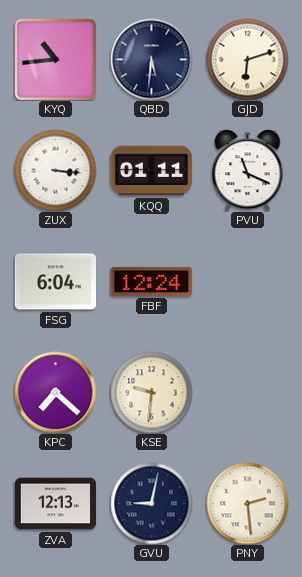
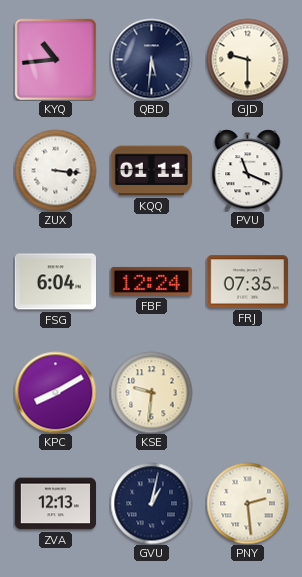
GJD: 6:12 -> 9:30 (247, 59)
FRJ: none -> 07:35 (247, 282)
KPC: 7:22 -> 8:10 (55, 392)
GVU: 9:02 -> 1:02 (151, 503)
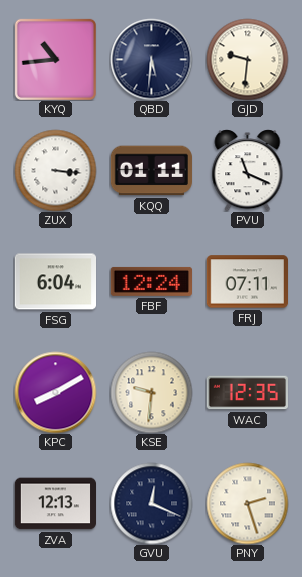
GJD: 9:30 -> 9:31 (247, 59)
FRJ: 07:35 -> 07:11 (247, 282)
WAC: none -> 12:35 (247, 393)
GVU: 1:02 -> 12:19 (151, 503)
PNY: 2:29 -> 2:27 (247, 503)
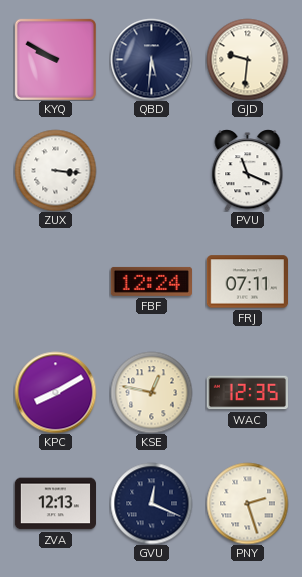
KYQ: 10:44 -> 9:50 (55, 59)
KQQ: 01:11 -> none (151, 171)
FSG: 6:04 -> none (55, 282)
KSE: 9:31 -> 12:47 (151, 392)
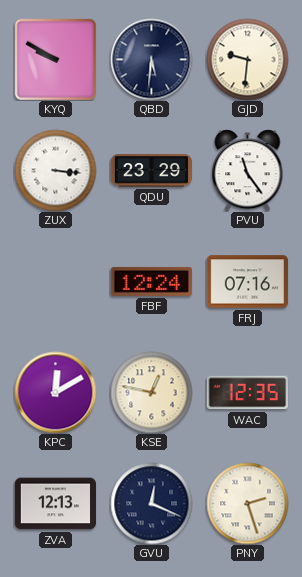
QDU: none -> 23:29 (151, 171)
PVU: 11:19 -> 11:24 (248, 170)
FRJ: 07:11 -> 07:16 (247, 282)
KPC: 8:10 -> 12:10 (55, 392)
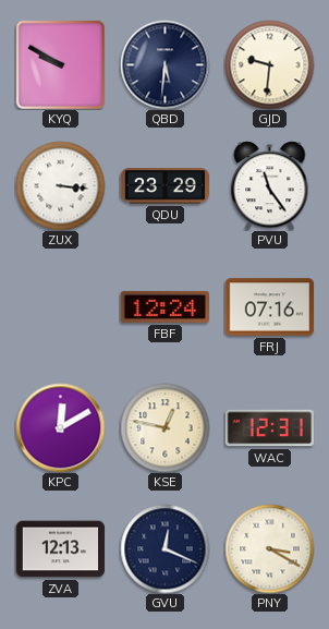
WAC: 12:35 -> 12:31 (269, 428)
PNY: 2:27 -> 3:20 (269, 548)
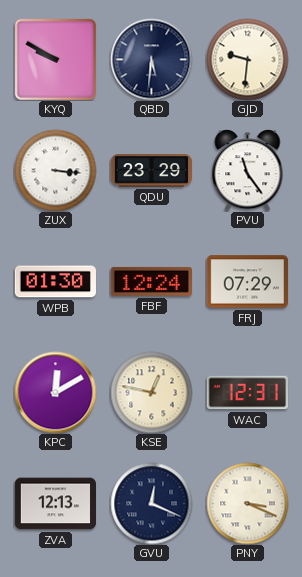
WPB: none -> 01:30 (55, 282)
FRJ: 07:16 -> 07:29 (247, 282)
PNY: 3:20 -> 3:19 (247, 503)
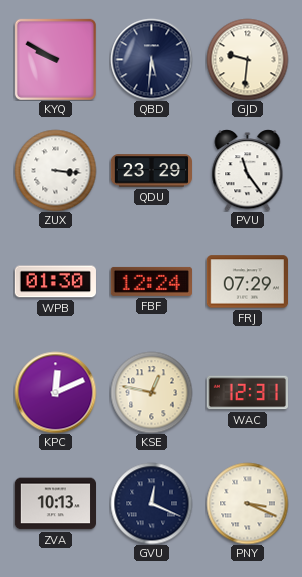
KPC: 12:10 -> 12:11 (55, 392)
ZVA: 12:13 -> 10:13 (55, 504)
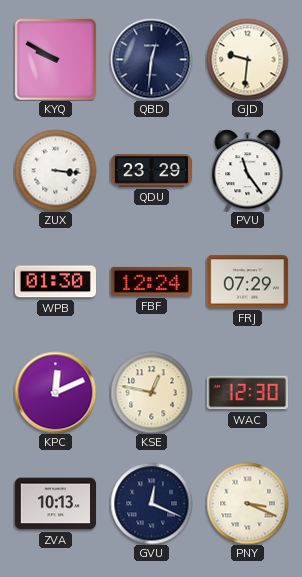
QBD: 5:31 -> 12:31 (151, 59)
WAC: 12:31 -> 12:30 (247, 393)
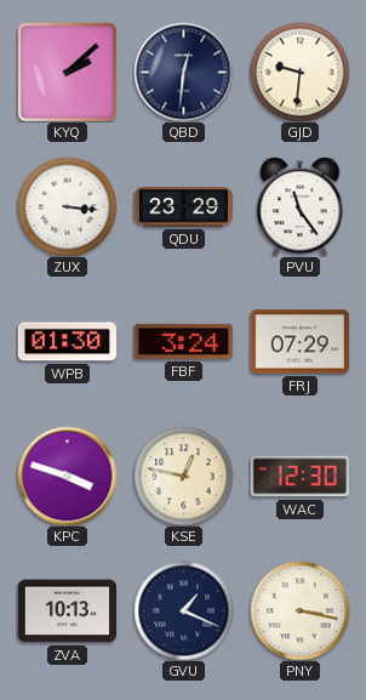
KYQ: 9:50 -> 2:08 (67, 72)
FBF: 12:24 -> 3:24 (183, 341)
KPC: 12:11 -> 3:48 (67, 476)
GVU: 12:19 -> 1:19 (183, 610)
PNY: 3:19 -> 3:17 (299, 610)
